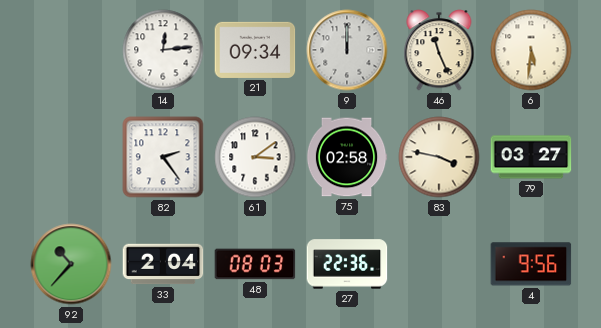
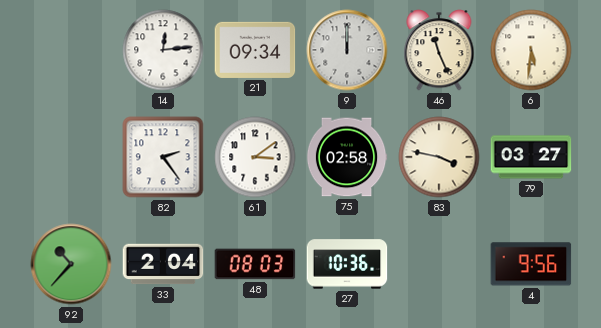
27: 22:36 -> 10:36 (347, 264)
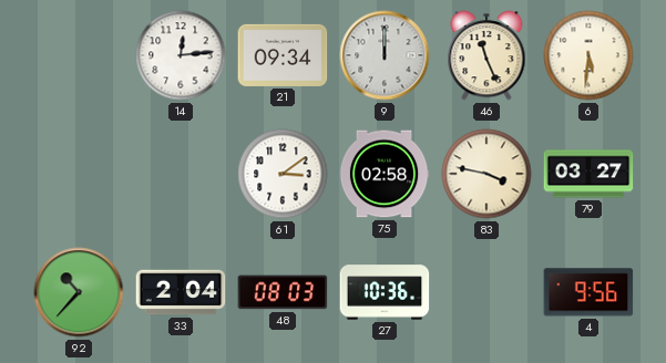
82: 2:24 -> none (163, 157)
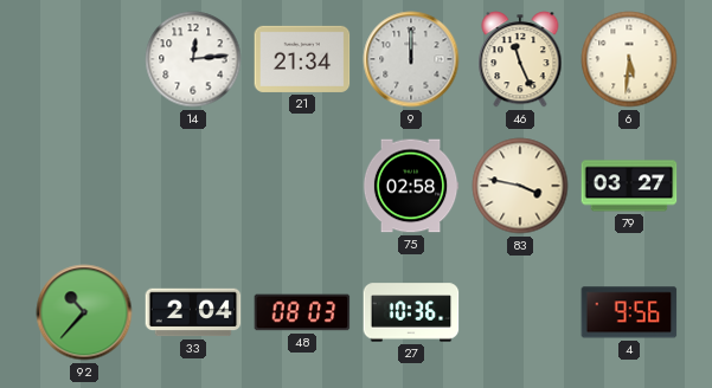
21: 09:34 -> 21:34 (302, 59)
61: 3:09 -> none (283, 174)
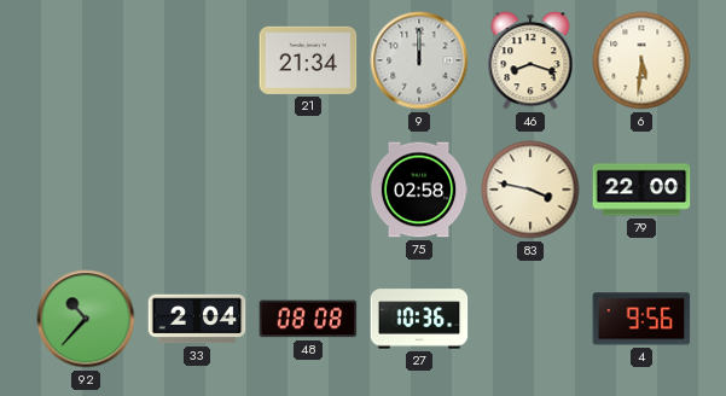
14: 12:14 -> none (193, 59)
46: 11:26 -> 8:18 (530, 60)
79: 03:27 -> 22:00 (641, 190)
48: 08:03 -> 08:08 (308, 319)
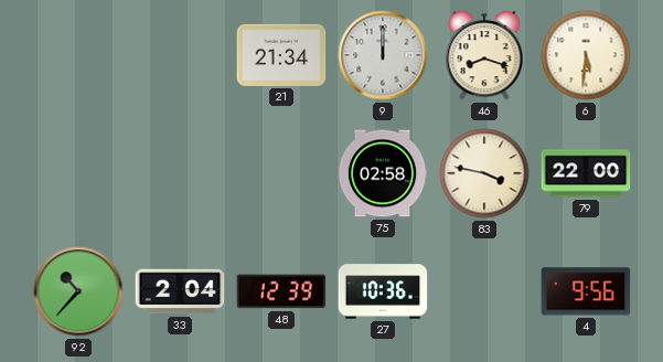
48: 08:08 -> 12:39 (281, 291)
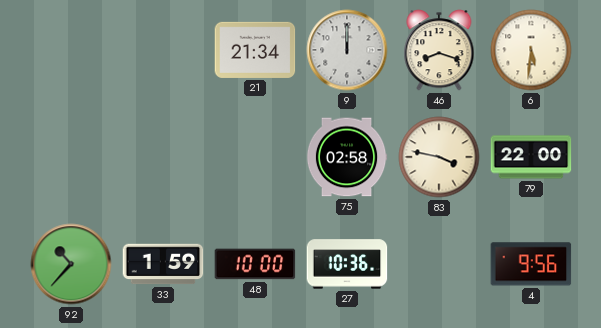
33: 2:04 -> 1:59 (163, 264)
48: 12:39 -> 10:00 (255, 264)
